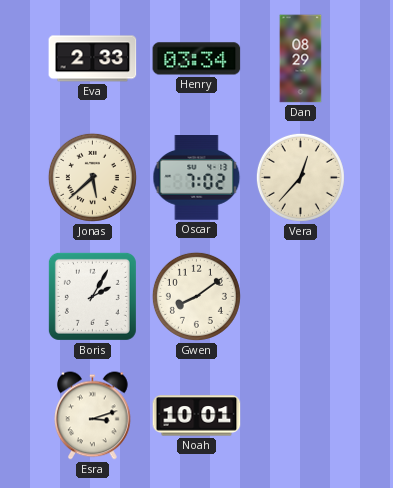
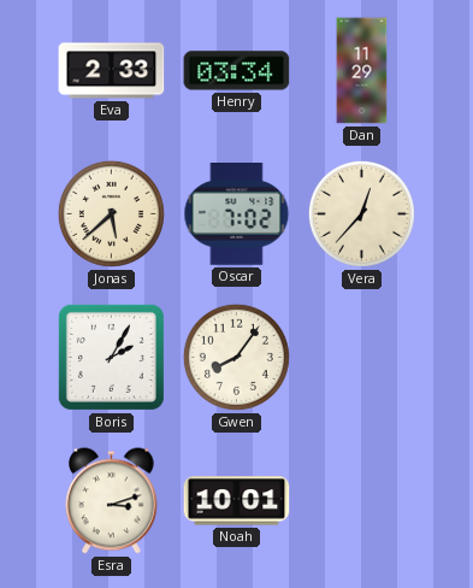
Dan: 08:29 -> 11:29 (362, 71)
Gwen: 8:09 -> 8:06 (236, 357)
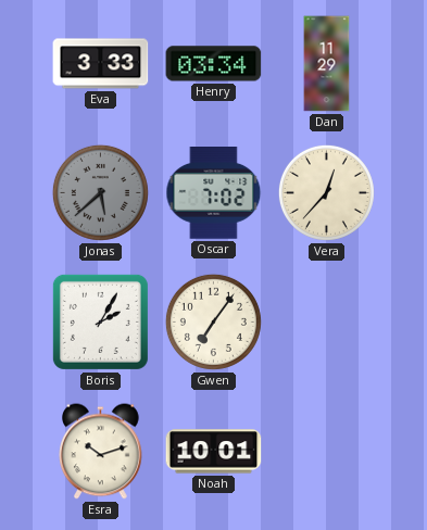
Eva: 2:33 -> 3:33 (101, 64)
Jonas dial: cream -> grey (100, 192)
Gwen: 8:06 -> 7:06 (213, 321)
Esra: 3:12 -> 10:12 (101, 452)
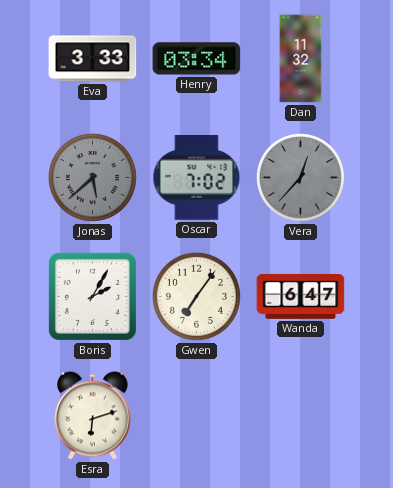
Dan: 11:29 -> 11:32 (301, 59)
Vera dial: cream -> grey (300, 177)
Wanda: none -> 6:47 (301, 296)
Esra: 10:12 -> 6:12 (93, 416)
Noah: 10:01 -> none (214, 452)
